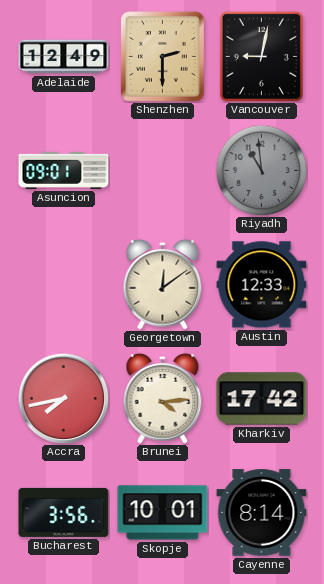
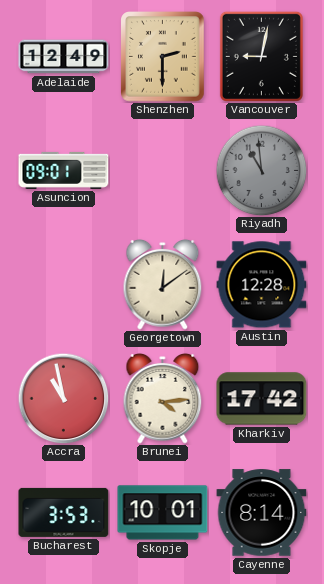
Austin: 12:33 -> 12:28 (262, 285)
Accra: 7:43 -> 10:58 (63, 398)
Bucharest: 3:56 -> 3:53 (64, 512)
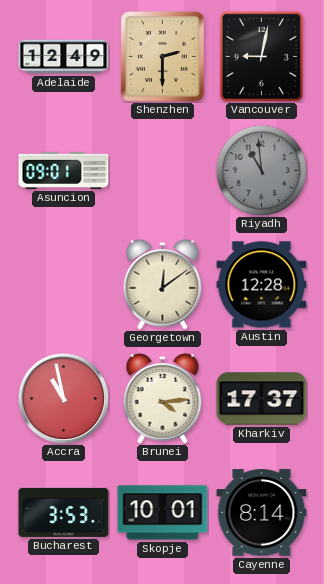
Kharkiv: 17:42 -> 17:37 (262, 399)
